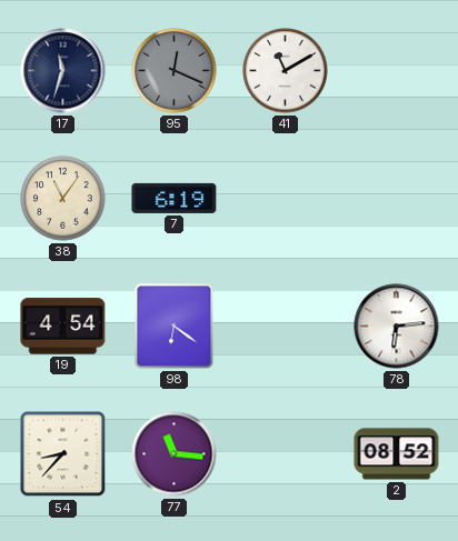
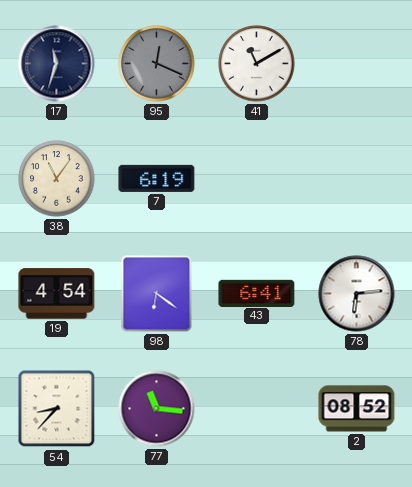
43: none -> 6:41 (257, 293)
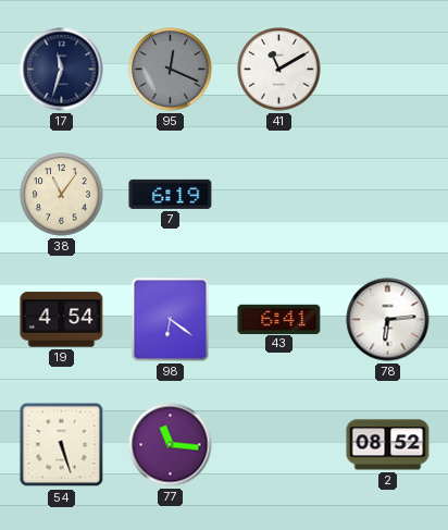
54: 8:37 -> 5:27 (62, 445)
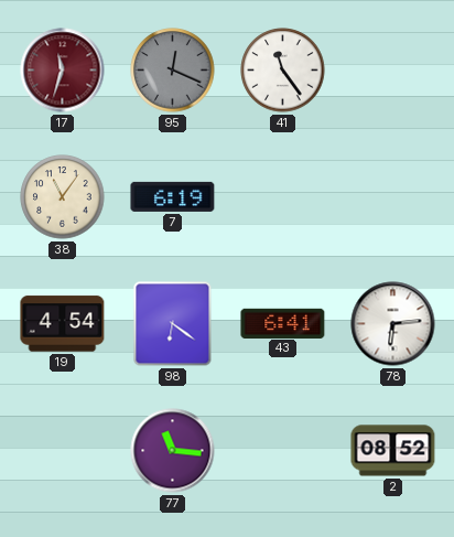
17 dial: navy -> burgundy (63, 71)
41: 11:10 -> 11:24 (283, 71)
54: 5:27 -> none (62, 445)
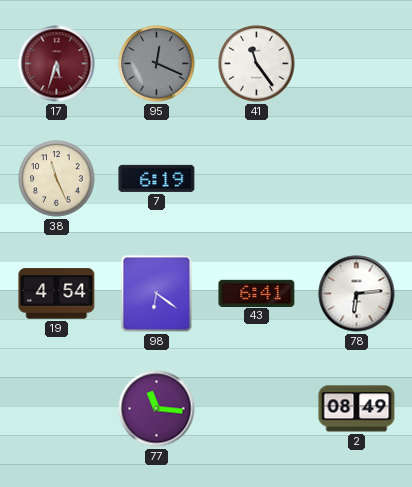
17: 11:33 -> 5:33 (57, 64)
38: 11:06 -> 11:26 (57, 179)
2: 08:52 -> 08:49 (357, 409)
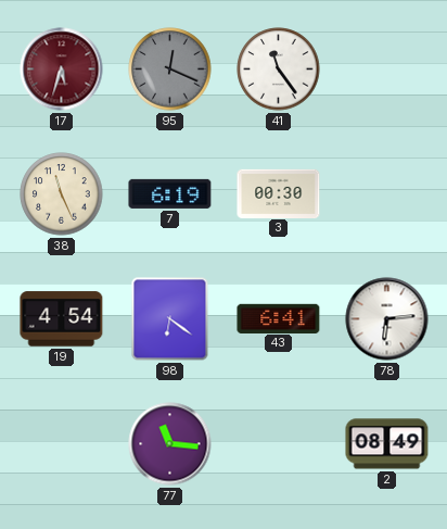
3: none -> 00:30 (279, 193)
